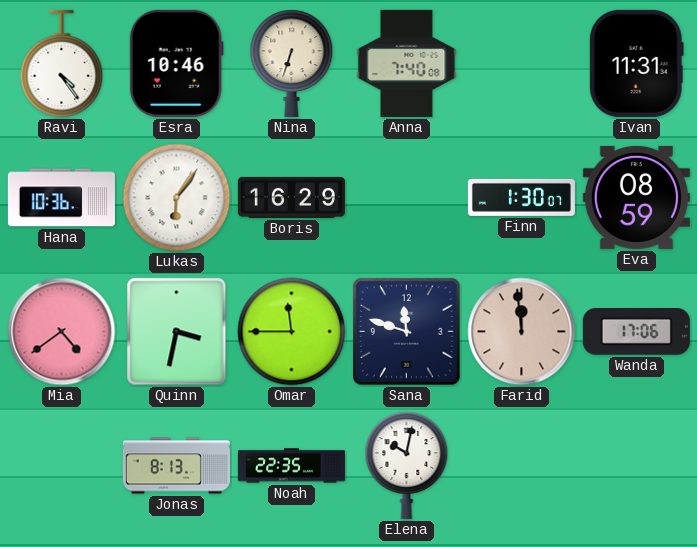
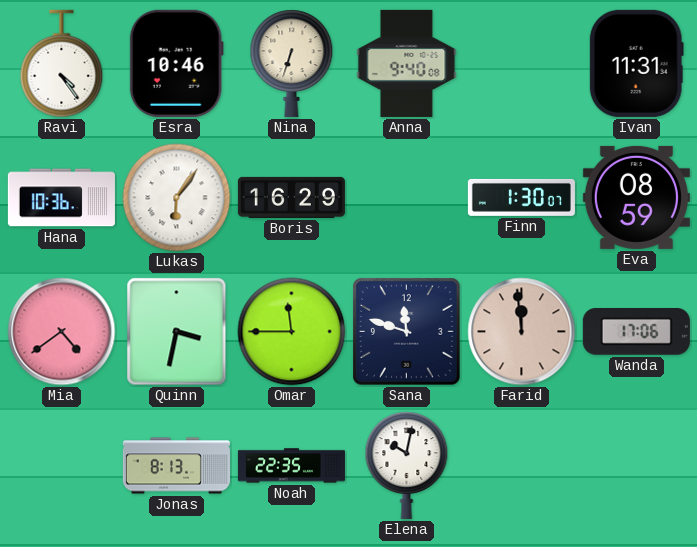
Anna: 7:40 -> 9:40 (407, 63)
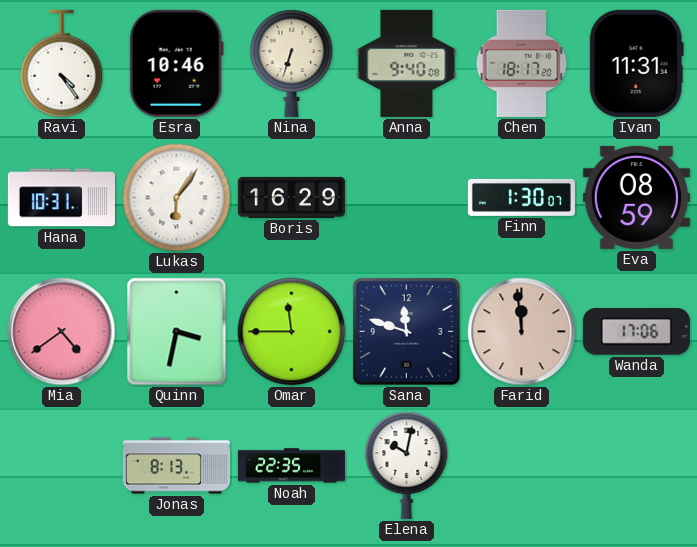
Chen: none -> 18:17 (522, 63)
Hana: 10:36 -> 10:31 (61, 198)
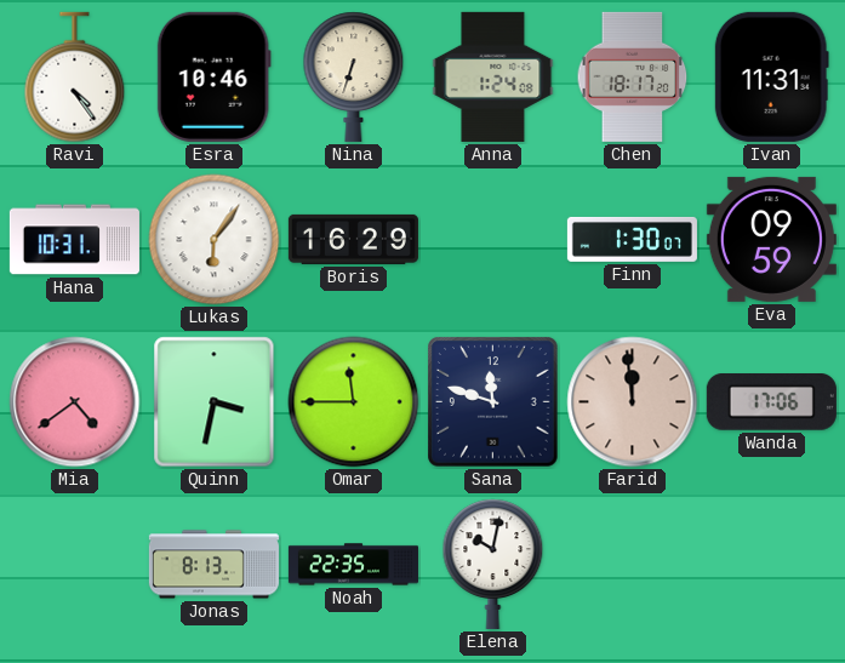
Anna: 9:40 -> 1:24 (493, 76)
Eva: 08:59 -> 09:59 (771, 239)
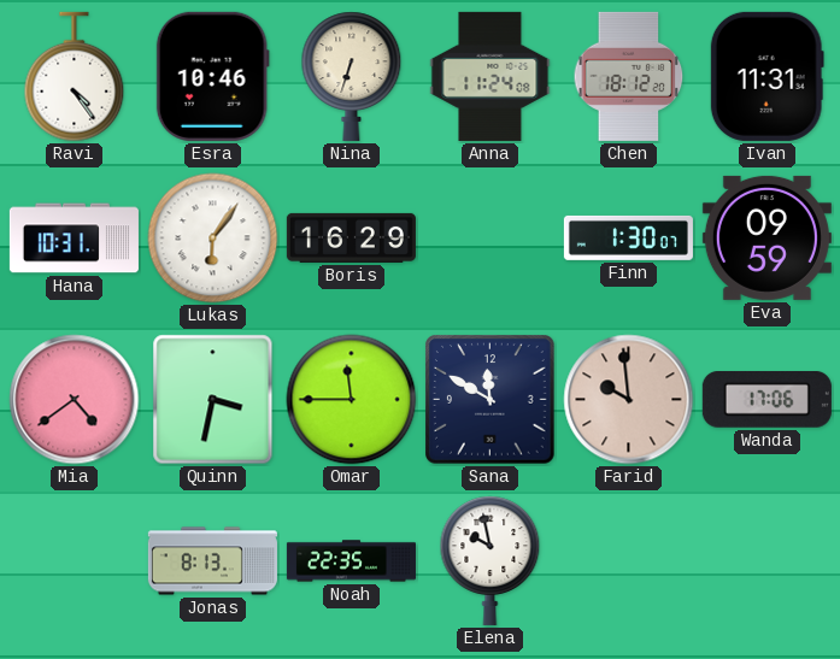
Anna: 1:24 -> 11:24 (491, 76)
Chen: 18:17 -> 18:12 (629, 76)
Sana: 11:48 -> 11:50 (491, 400)
Farid: 11:59 -> 9:59 (629, 400)
Elena: 10:02 -> 9:58 (491, 560)
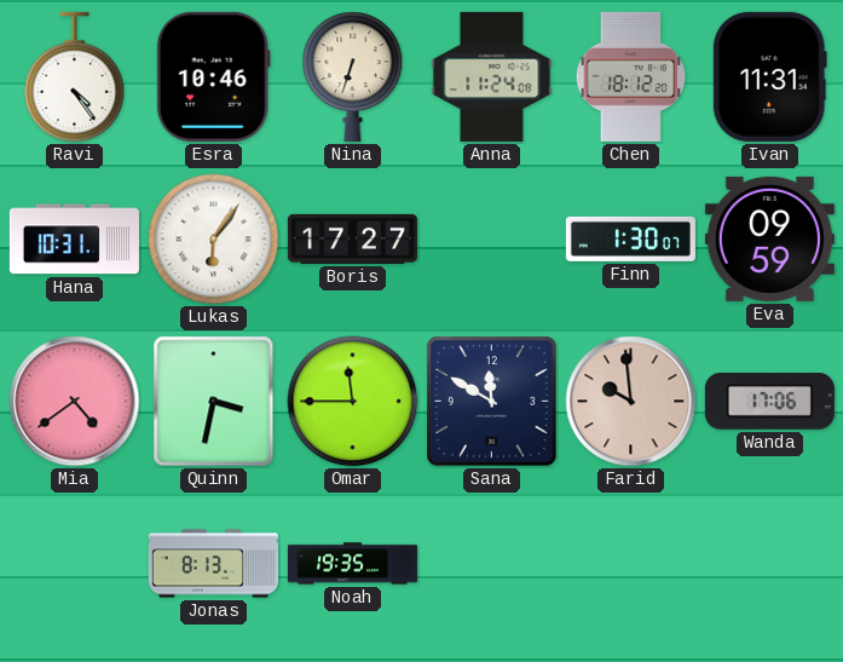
Boris: 16:29 -> 17:27 (352, 238)
Noah: 22:35 -> 19:35 (352, 564)
Elena: 9:58 -> none (491, 560)
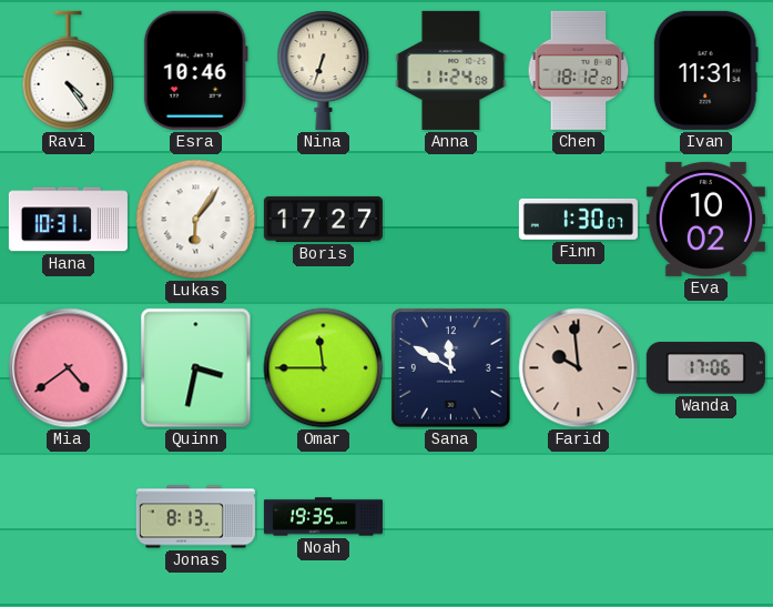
Eva: 09:59 -> 10:02 (705, 219)
